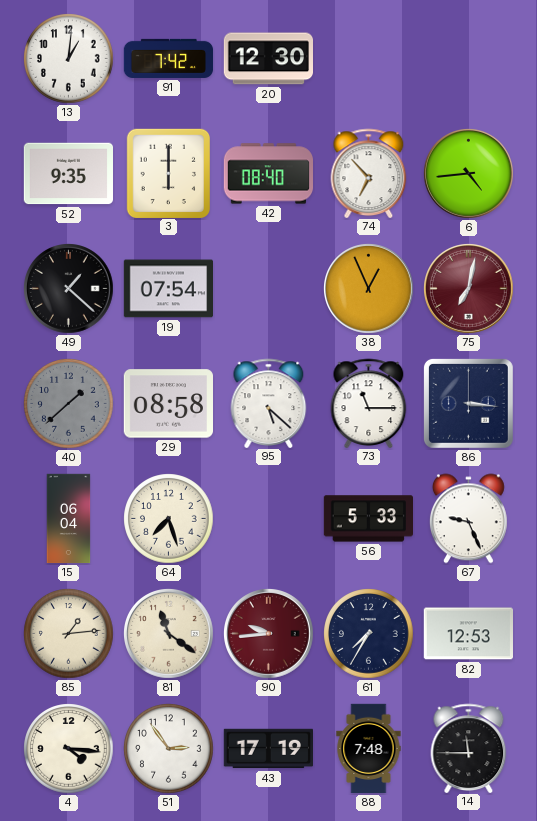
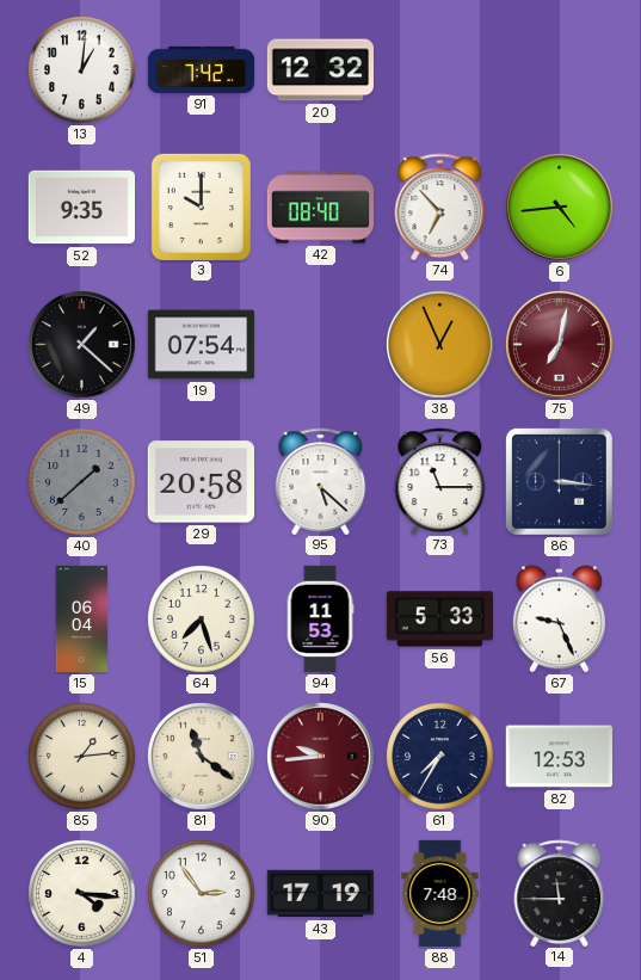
20: 12:30 -> 12:32 (320, 70)
3: 6:00 -> 10:00 (201, 207)
29: 08:58 -> 20:58 (201, 482)
94: none -> 11:53 (320, 620)
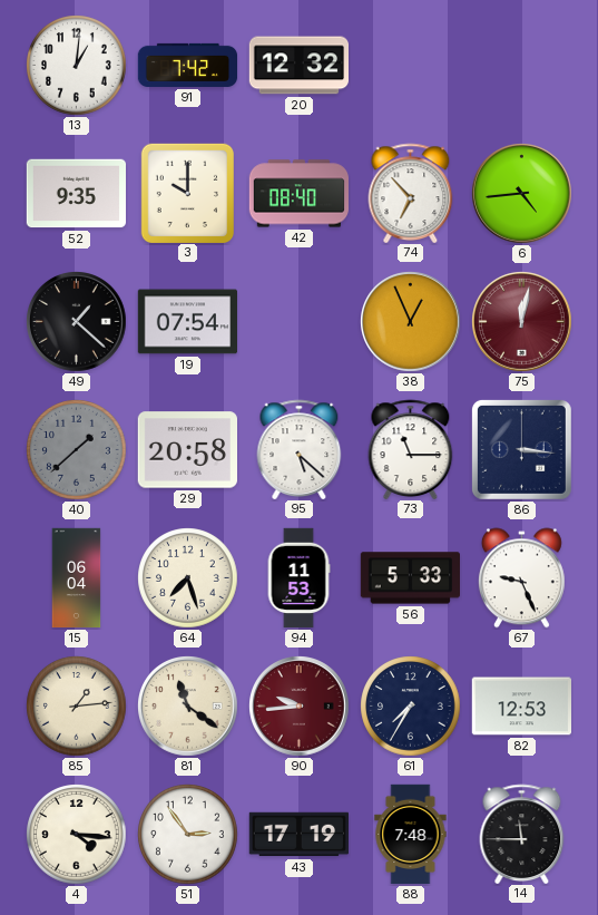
75: 7:02 -> 12:02 (522, 322)
